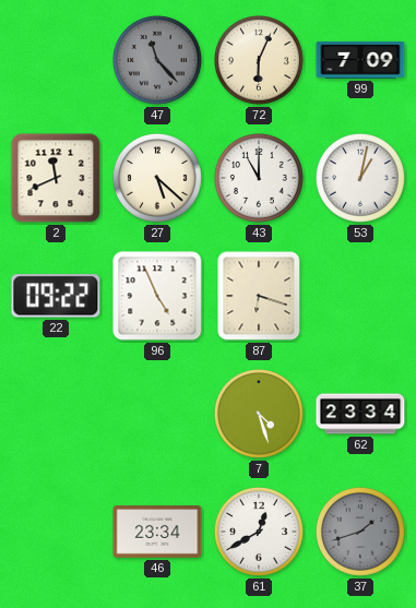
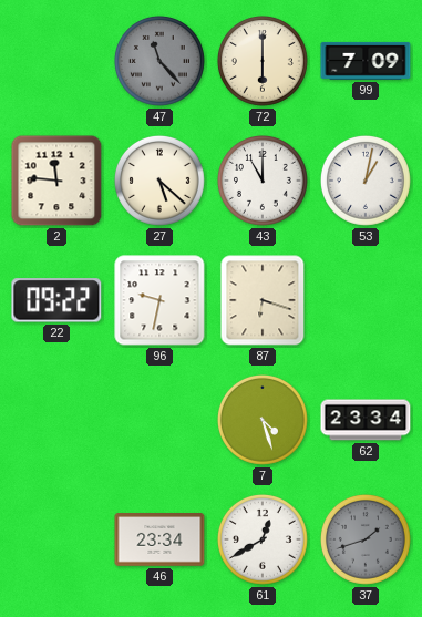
72: 6:04 -> 6:00 (263, 61)
2: 11:41 -> 11:46 (56, 181)
96: 4:56 -> 9:32 (159, 300)
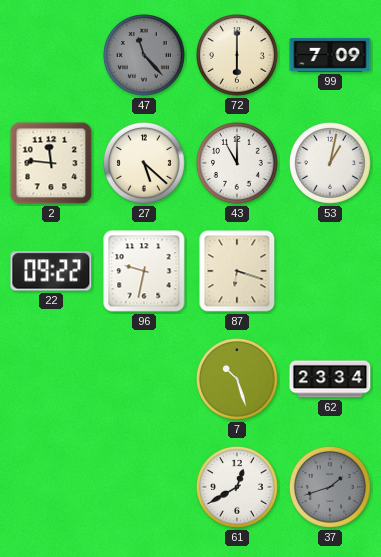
7: 4:27 -> 10:27 (237, 379)
46: 23:34 -> none (159, 541)
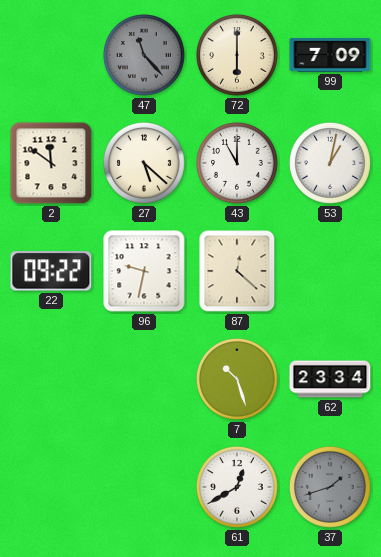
2: 11:46 -> 11:51 (51, 163)
87: 6:18 -> 12:22 (237, 271)
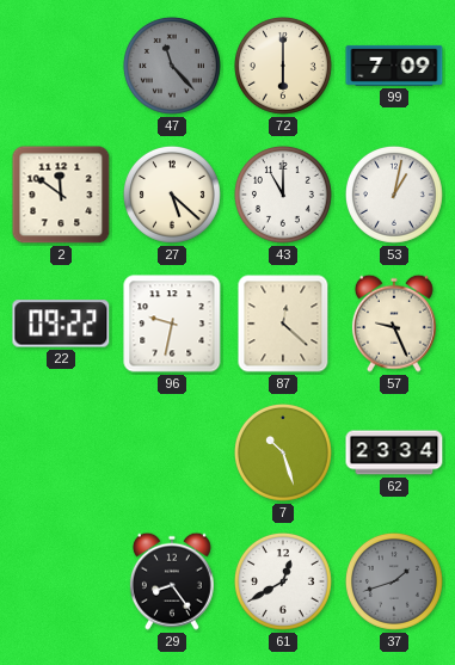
57: none -> 9:26 (394, 324)
29: none -> 8:24 (172, 581)
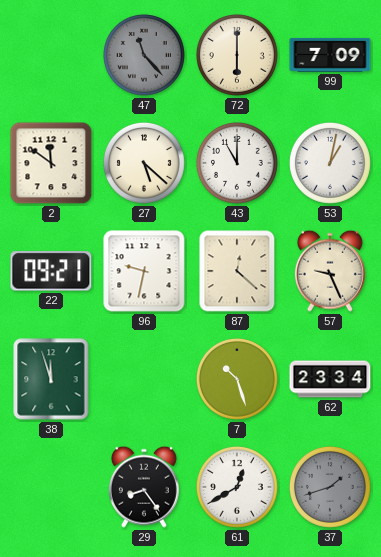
22: 09:22 -> 09:21 (51, 271)
38: none -> 11:57 (51, 379)
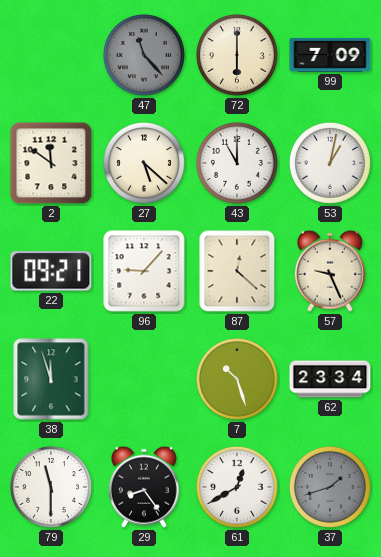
96: 9:32 -> 9:07 (144, 271)
79: none -> 11:30 (51, 487)
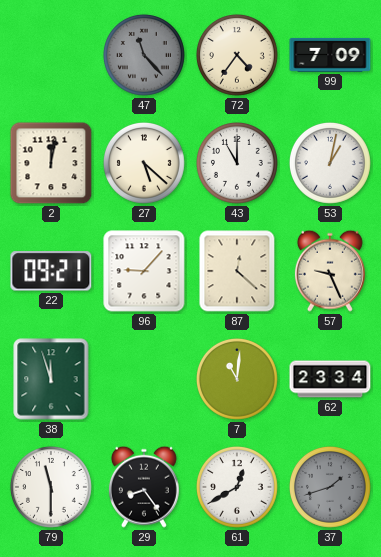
72: 6:00 -> 4:36 (237, 55)
2: 11:51 -> 12:02 (51, 163)
7: 10:27 -> 11:01 (237, 379)
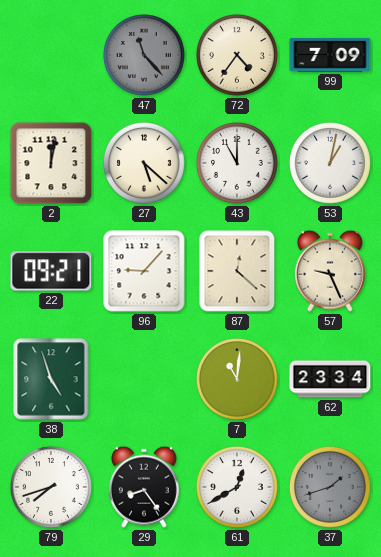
38: 11:57 -> 4:57 (51, 379)
79: 11:30 -> 7:42 (51, 487)
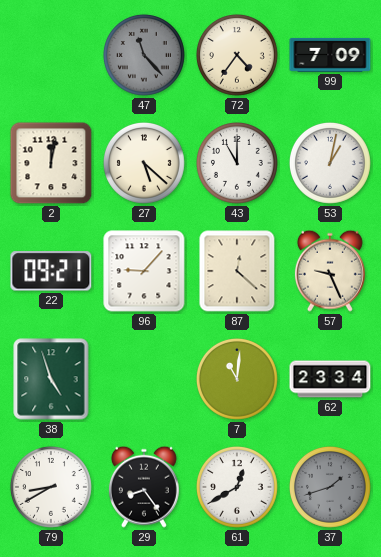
79: 7:42 -> 8:40 (51, 487)
